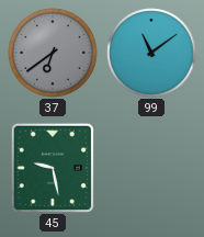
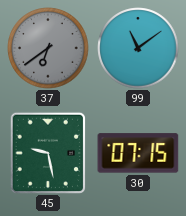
30: none -> 07:15 (138, 153)
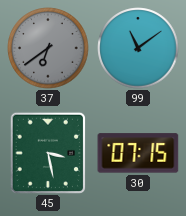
45: 9:28 -> 3:28 (47, 152)
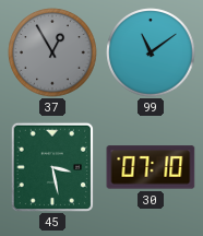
37: 6:39 -> 12:55 (52, 52)
30: 07:15 -> 07:10 (151, 167)
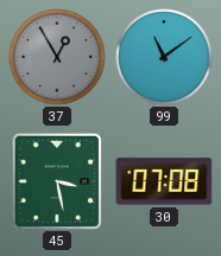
30: 07:10 -> 07:08 (164, 181)
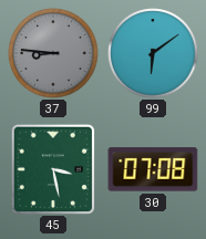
37: 12:55 -> 8:46 (53, 53)
99: 11:09 -> 6:09 (153, 53)
